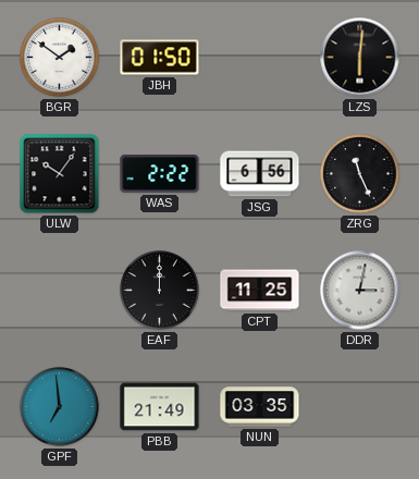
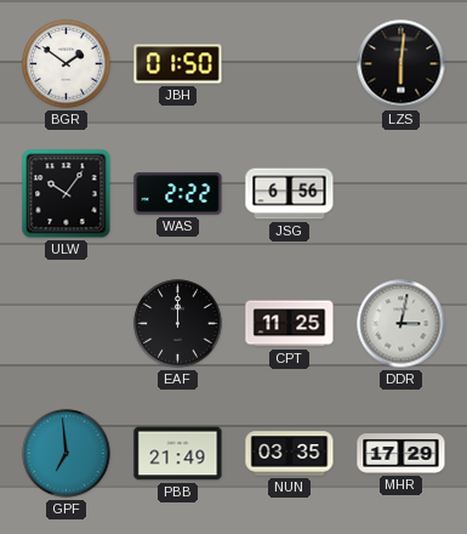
ZRG: 11:26 -> none (360, 174)
MHR: none -> 17:29 (401, 454)
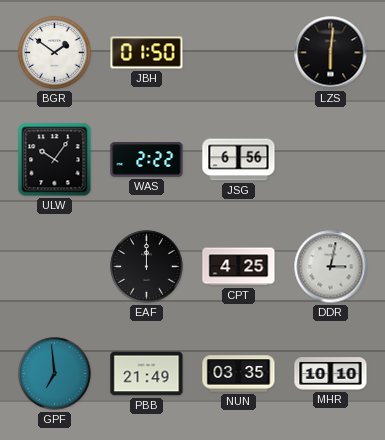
CPT: 11:25 -> 4:25 (239, 267)
MHR: 17:29 -> 10:10 (331, 374)
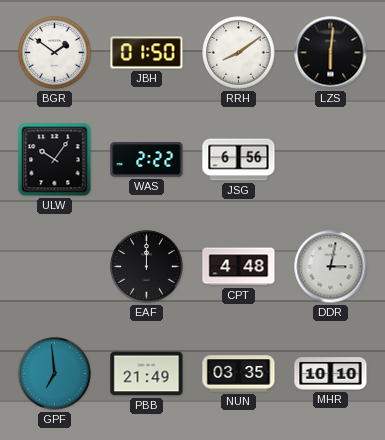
RRH: none -> 8:09 (239, 53)
CPT: 4:25 -> 4:48 (239, 267)
